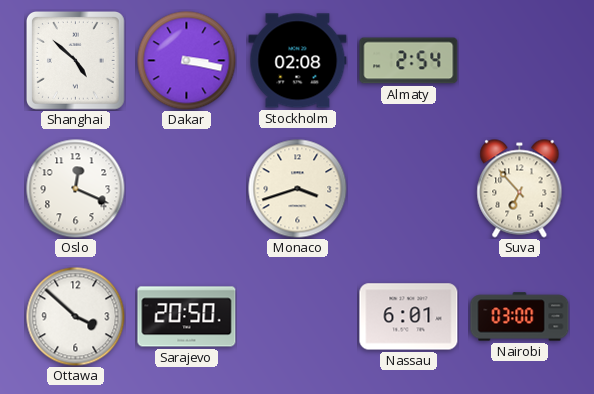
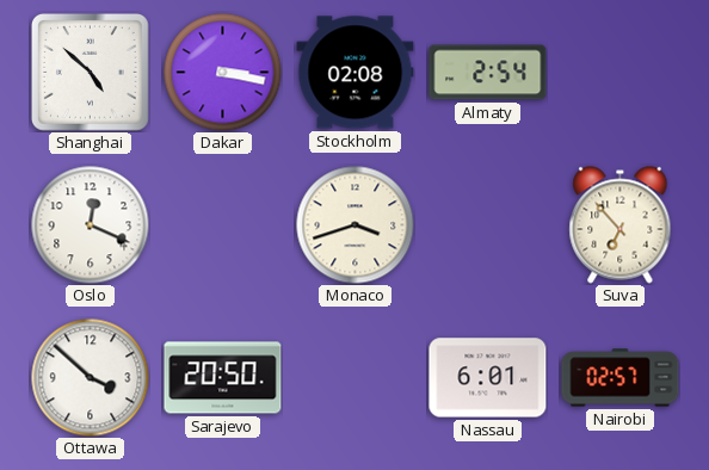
Nairobi: 03:00 -> 02:57 (621, 378)
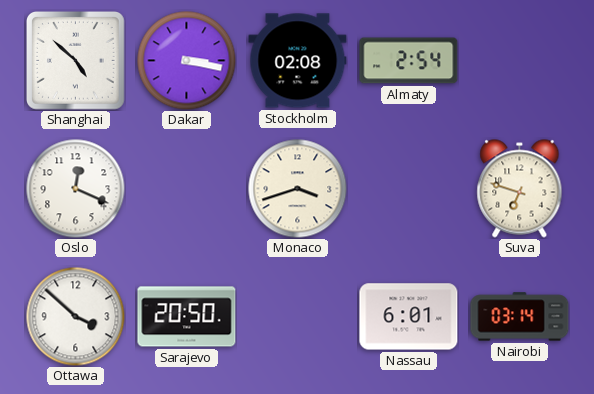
Suva: 6:53 -> 6:48 (520, 189)
Nairobi: 02:57 -> 03:14 (520, 317)
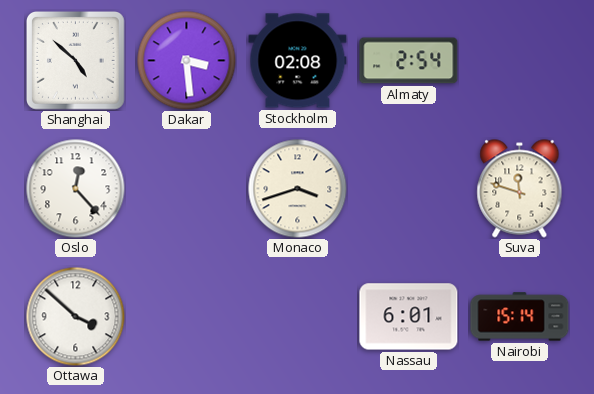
Dakar: 3:17 -> 3:29 (187, 61)
Oslo: 12:19 -> 12:23 (76, 189)
Suva: 6:48 -> 11:48 (520, 189)
Sarajevo: 20:50 -> none (187, 317)
Nairobi: 03:14 -> 15:14 (520, 317)
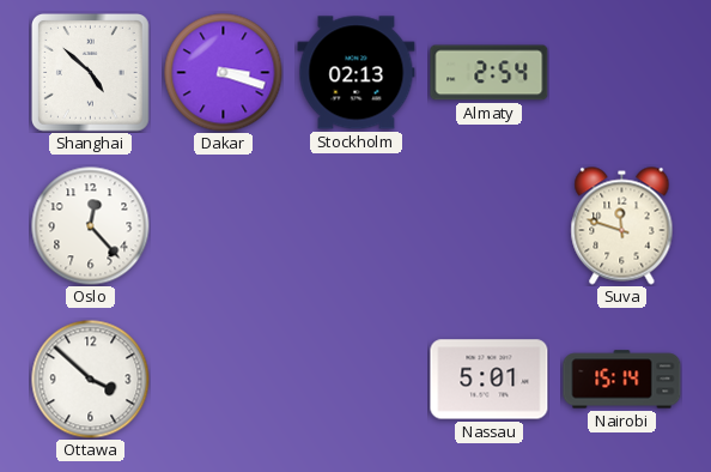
Dakar: 3:29 -> 3:18 (224, 73)
Stockholm: 02:08 -> 02:13 (357, 73)
Monaco: 3:42 -> none (298, 189)
Nassau: 6:01 -> 5:01 (490, 380)
